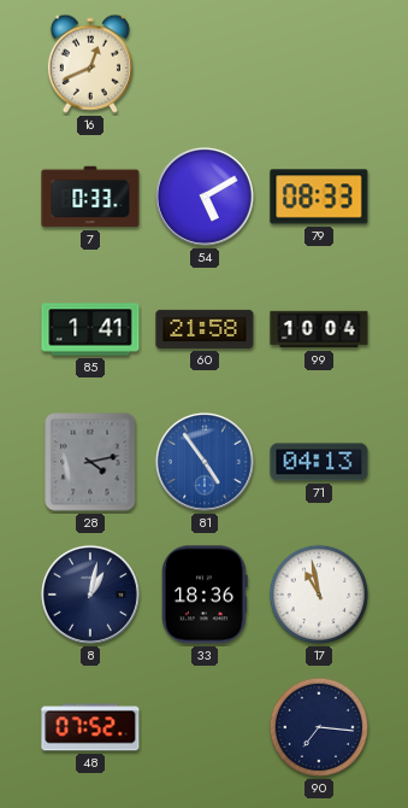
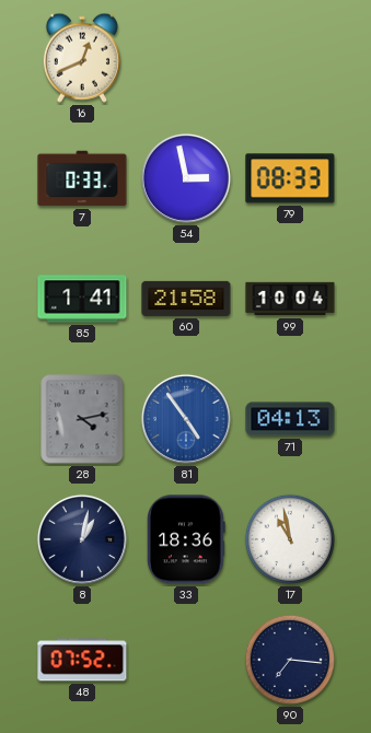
54: 5:10 -> 2:58 (186, 178)
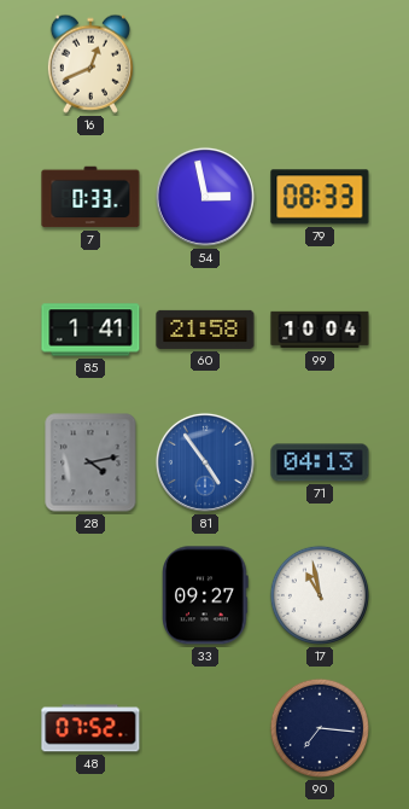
8: 1:02 -> none (82, 539)
33: 18:36 -> 09:27 (206, 595)
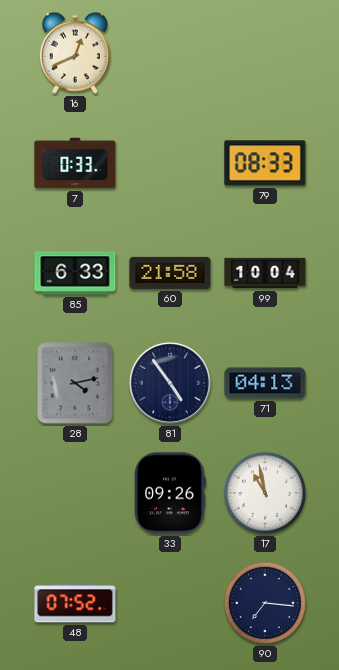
54: 2:58 -> none (205, 197)
85: 1:41 -> 6:33 (75, 273)
81 dial: blue -> navy (170, 383)
33: 09:27 -> 09:26 (171, 493)
